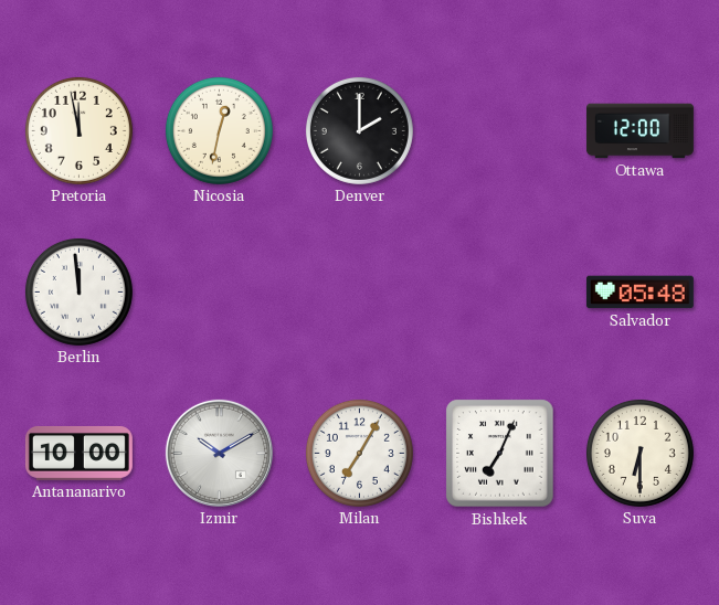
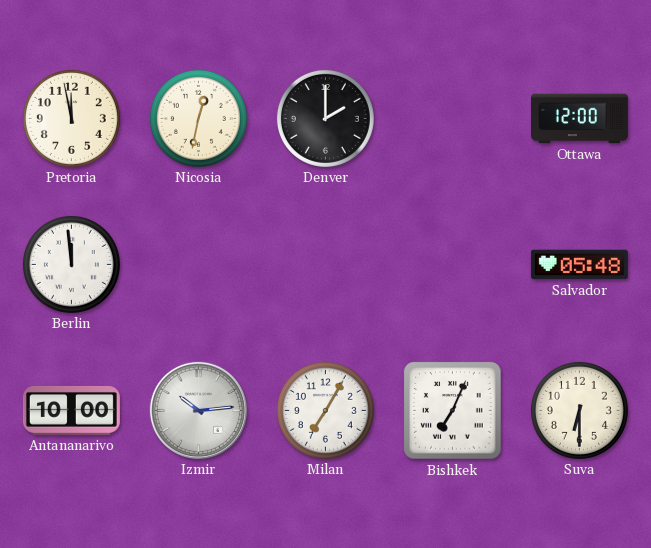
Izmir: 10:10 -> 10:14 (198, 410)
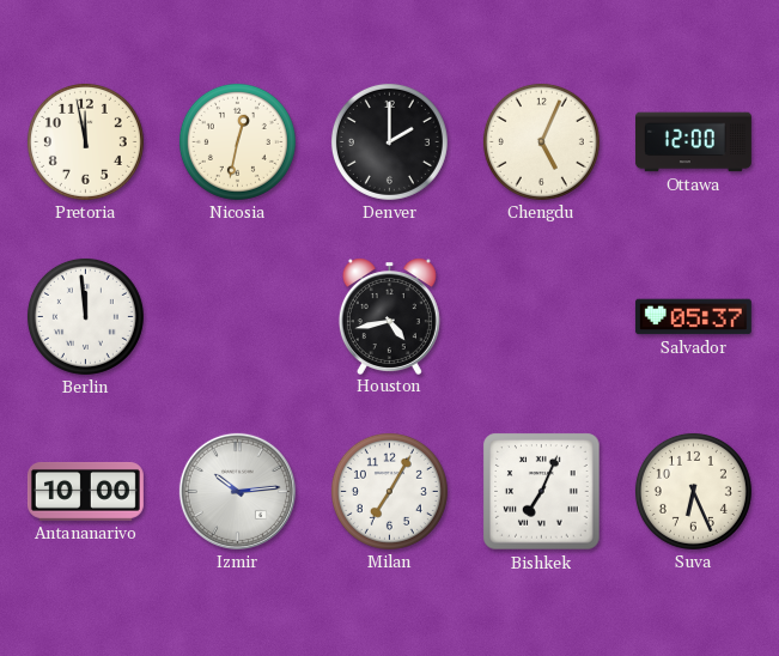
Chengdu: none -> 5:04 (541, 141)
Houston: none -> 4:43 (389, 316)
Salvador: 05:48 -> 05:37 (693, 317)
Suva: 6:30 -> 6:26 (693, 491)
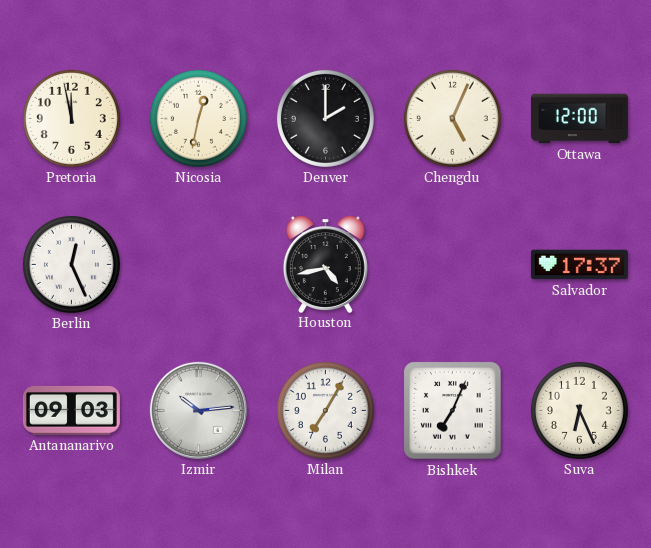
Berlin: 11:59 -> 12:26 (71, 264)
Salvador: 05:37 -> 17:37 (579, 265)
Antananarivo: 10:00 -> 09:03 (71, 411)
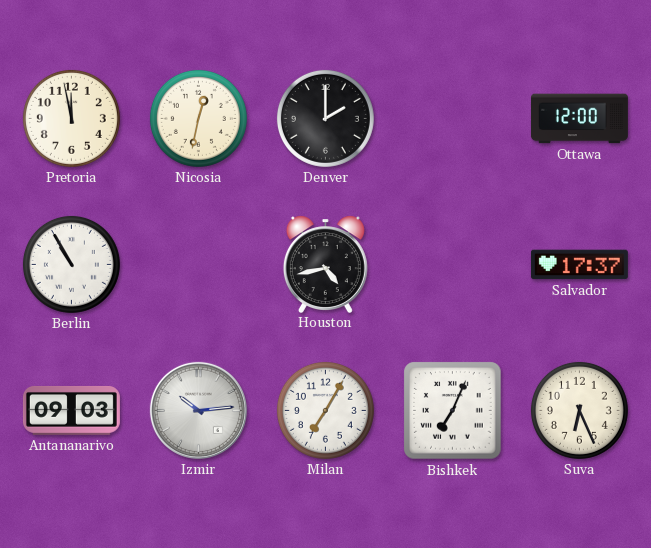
Chengdu: 5:04 -> none (452, 118)
Berlin: 12:26 -> 10:55 (71, 264)
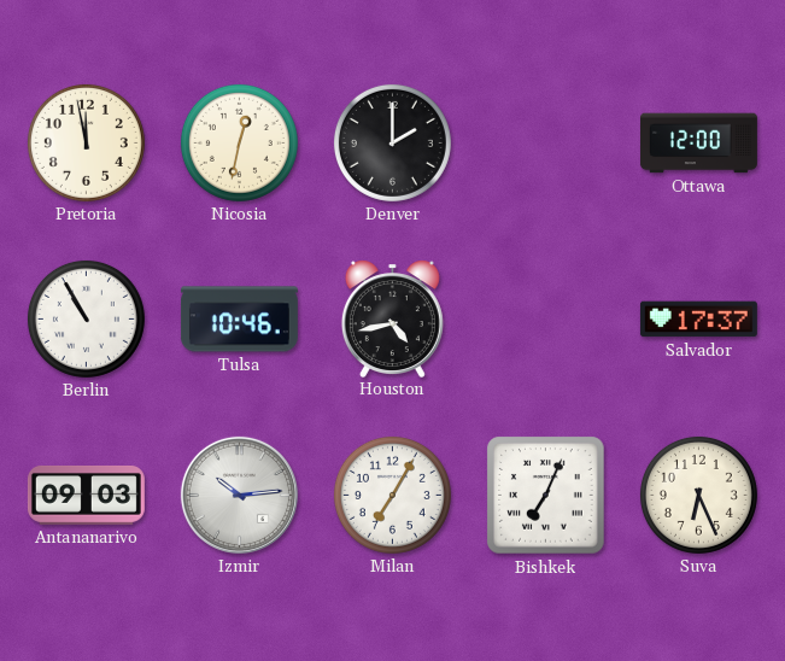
Tulsa: none -> 10:46 (239, 320)
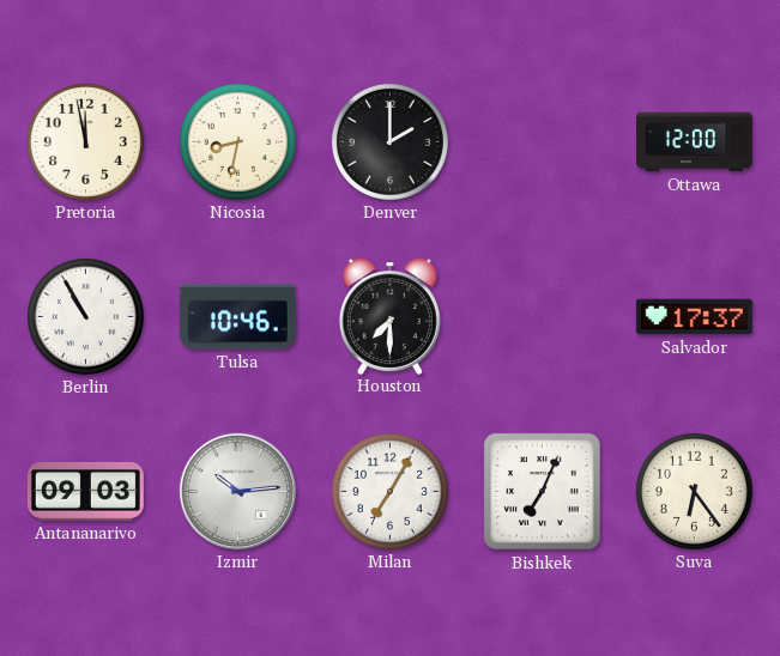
Nicosia: 12:32 -> 8:32 (237, 141)
Houston: 4:43 -> 7:30 (389, 316)
Suva: 6:26 -> 6:24 (694, 491)
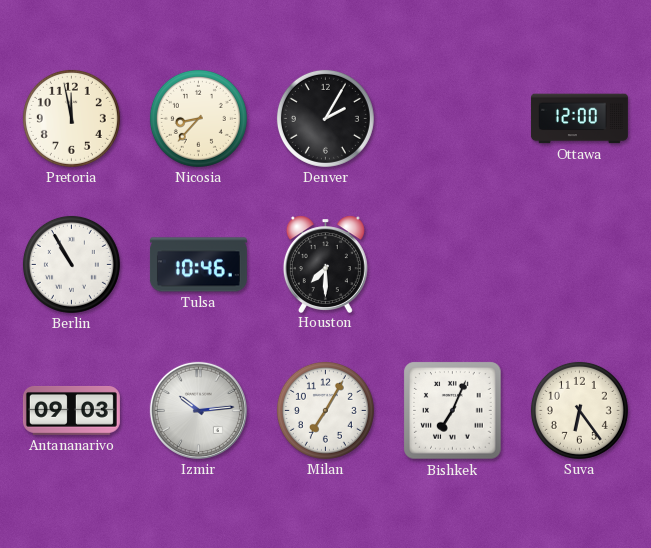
Nicosia: 8:32 -> 8:37 (198, 118)
Denver: 2:00 -> 2:05 (325, 118)
Salvador: 17:37 -> none (694, 317)
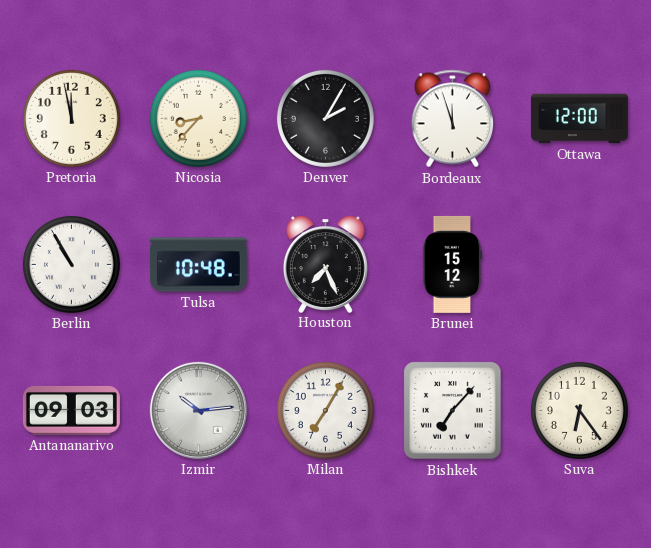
Bordeaux: none -> 11:57 (453, 119)
Tulsa: 10:46 -> 10:48 (198, 265)
Houston: 7:30 -> 7:26 (325, 264)
Brunei: none -> 15:12 (453, 264)
Bishkek: 7:04 -> 7:07 (453, 411)
